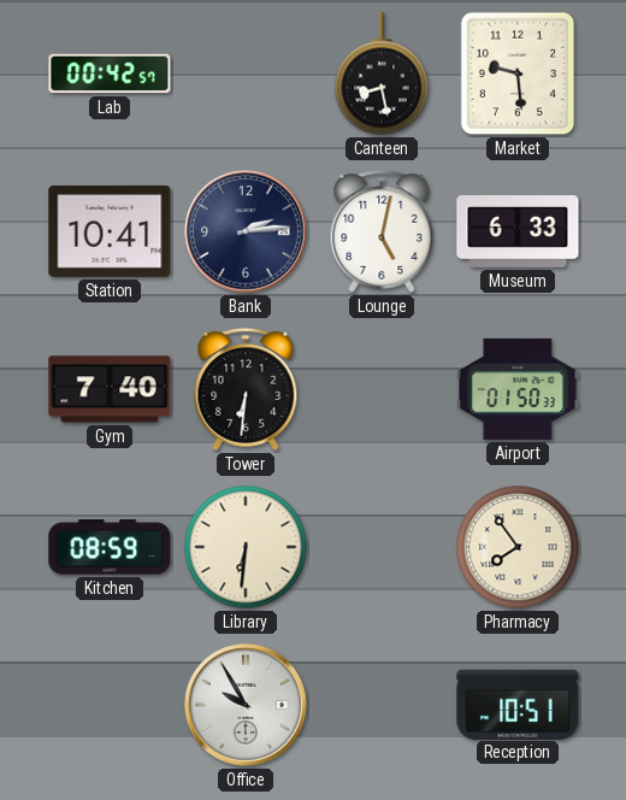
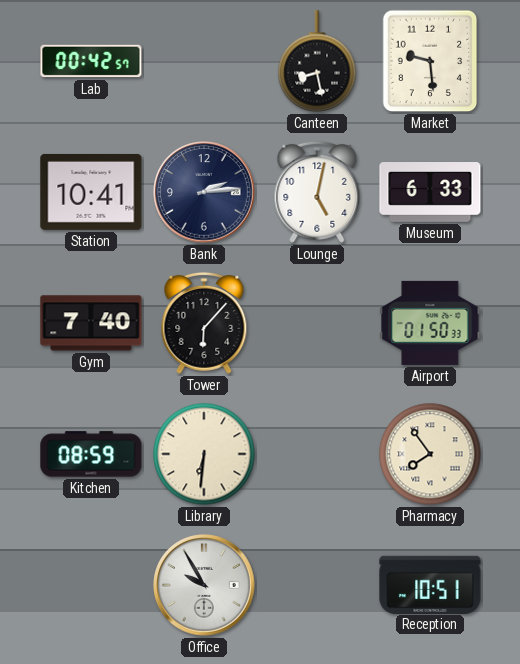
Tower: 6:31 -> 6:07 (204, 323)
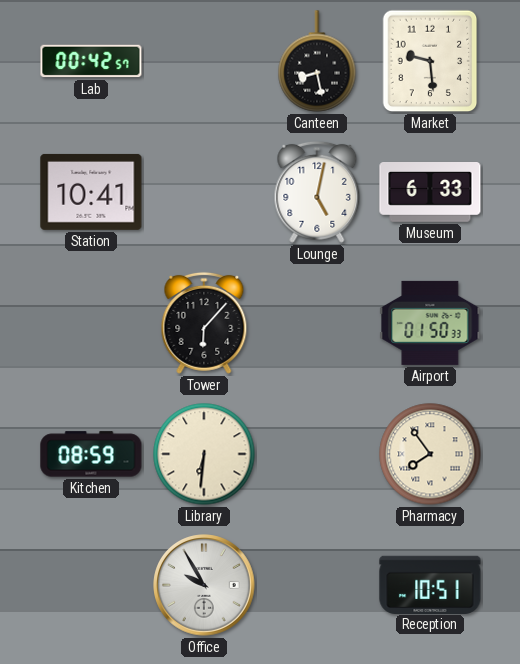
Bank: 2:14 -> none (204, 192)
Gym: 7:40 -> none (91, 323)
